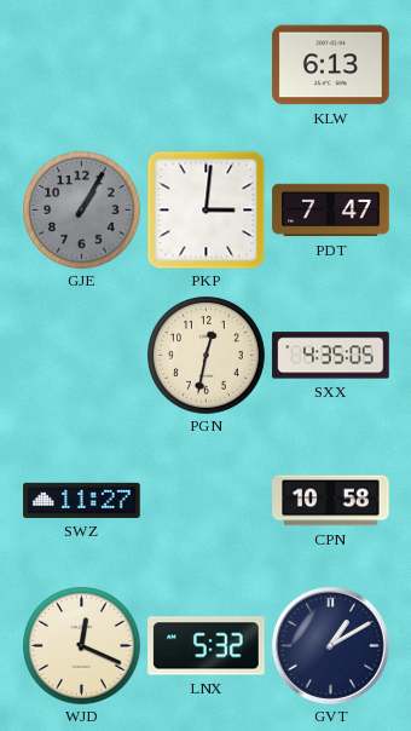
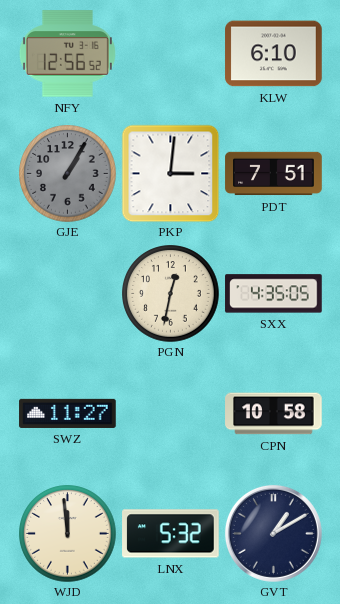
NFY: none -> 12:56 (67, 54)
KLW: 6:13 -> 6:10 (274, 54)
PDT: 7:47 -> 7:51 (274, 174)
WJD: 12:19 -> 11:59 (68, 534)
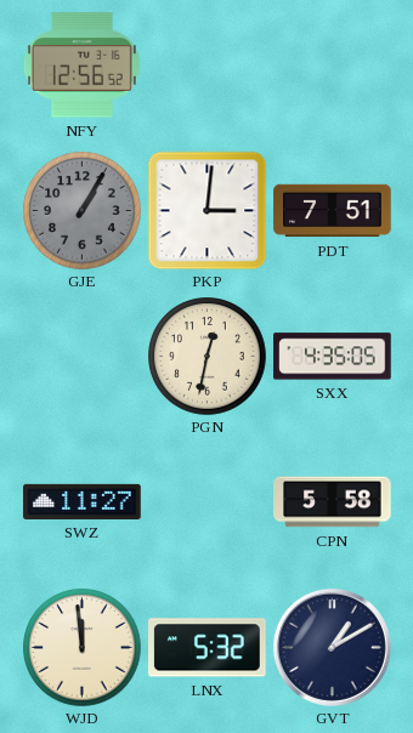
KLW: 6:10 -> none (274, 54)
CPN: 10:58 -> 5:58 (333, 502)
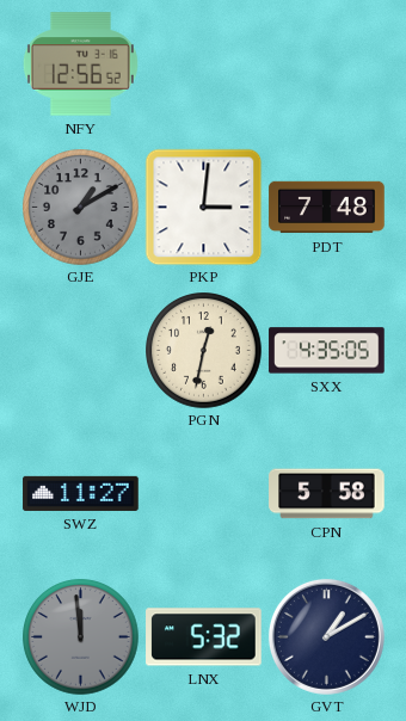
GJE: 1:05 -> 1:10 (81, 208)
PDT: 7:51 -> 7:48 (327, 208)
WJD dial: cream -> grey (81, 637)
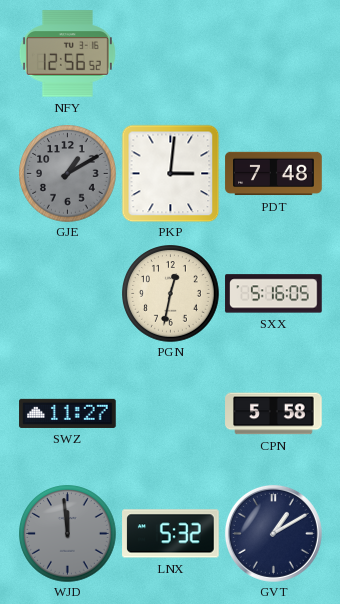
SXX: 4:35 -> 5:16 (274, 294)
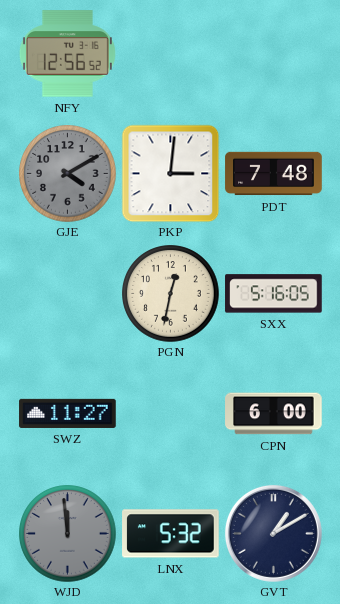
GJE: 1:10 -> 4:10 (68, 174)
CPN: 5:58 -> 6:00 (274, 414)
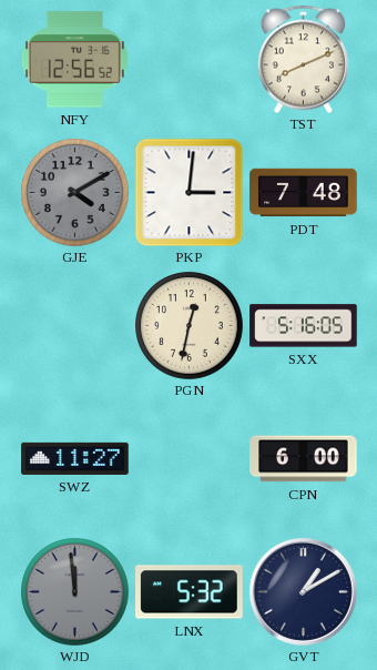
TST: none -> 8:11 (303, 59)
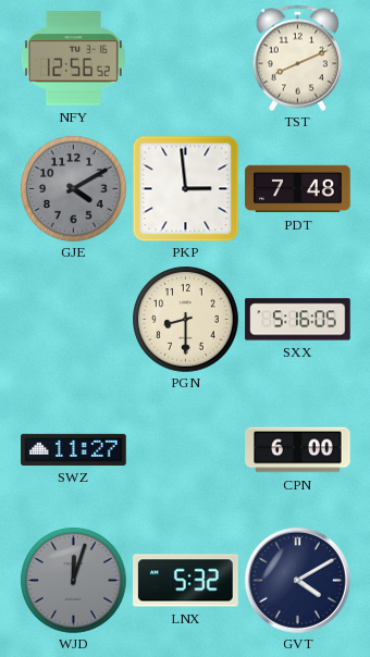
PKP: 3:01 -> 2:59 (185, 188)
PGN: 12:32 -> 8:30 (186, 320)
WJD: 11:59 -> 12:03 (74, 581)
GVT: 1:10 -> 4:10 (297, 580)
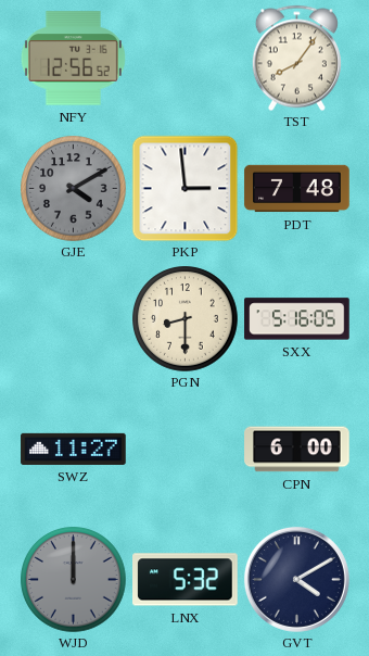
TST: 8:11 -> 8:06 (296, 58)
WJD: 12:03 -> 12:00 (74, 580)
